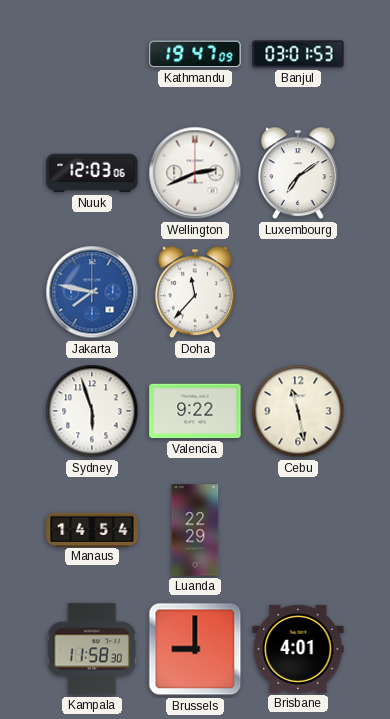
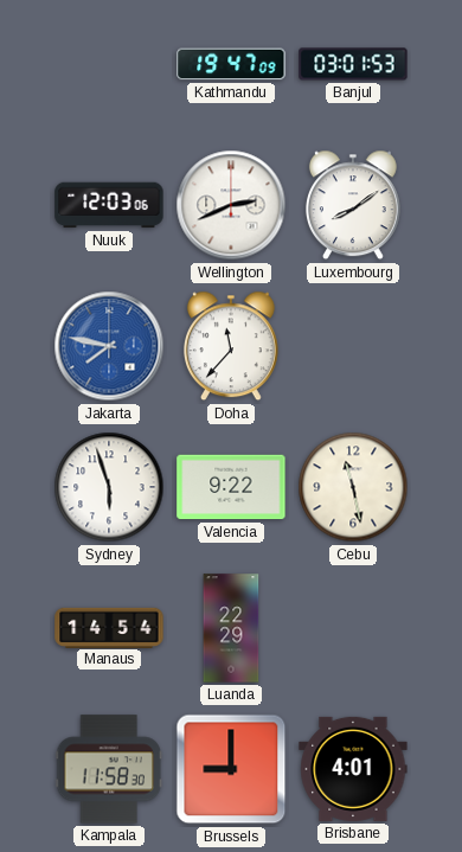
Luxembourg: 7:09 -> 8:09 (353, 205)
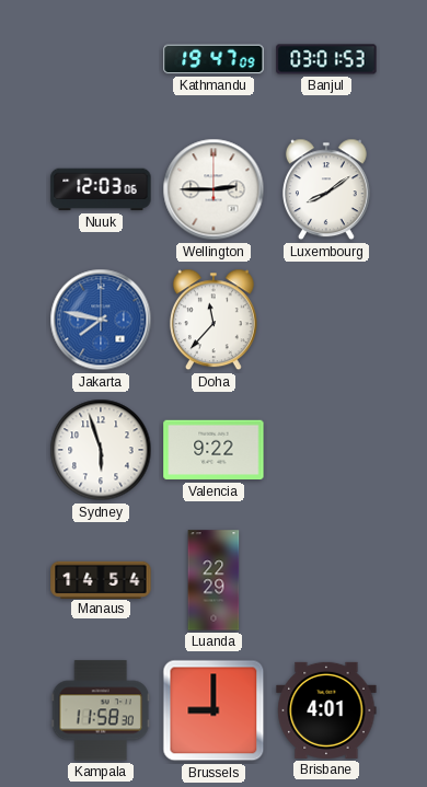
Wellington: 2:41 -> 2:45 (214, 189)
Cebu: 11:28 -> none (353, 487)
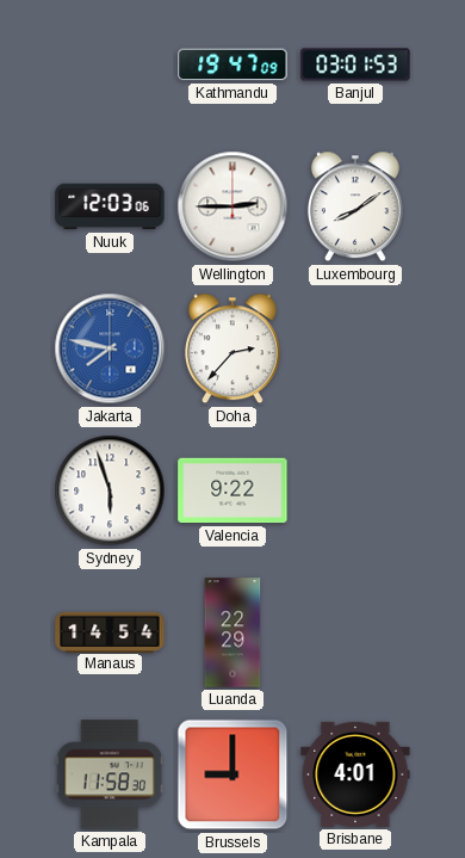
Doha: 11:37 -> 2:37 (232, 348)
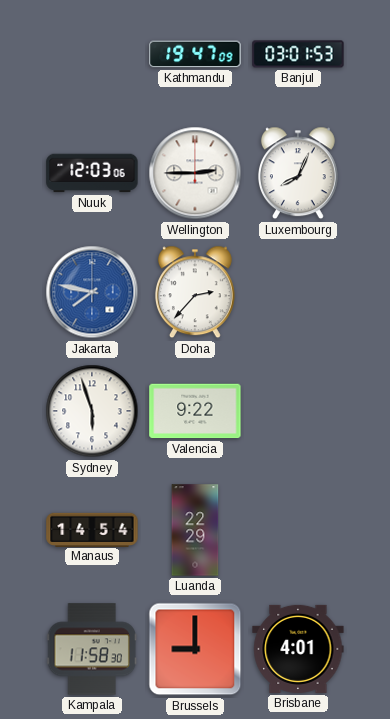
Luxembourg: 8:09 -> 8:04 (298, 173)
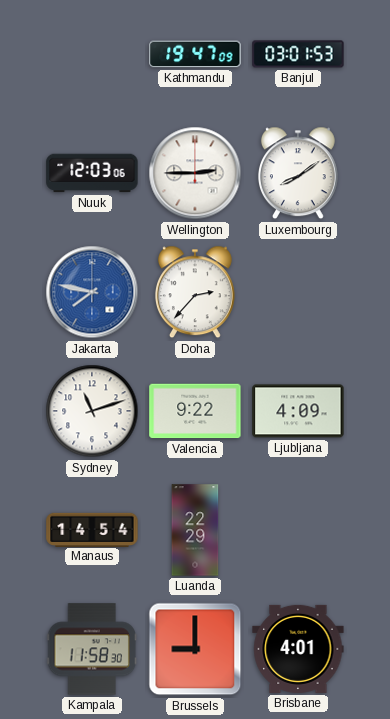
Luxembourg: 8:04 -> 8:09 (298, 173)
Sydney: 5:57 -> 11:12 (92, 411)
Ljubljana: none -> 4:09 (298, 411)
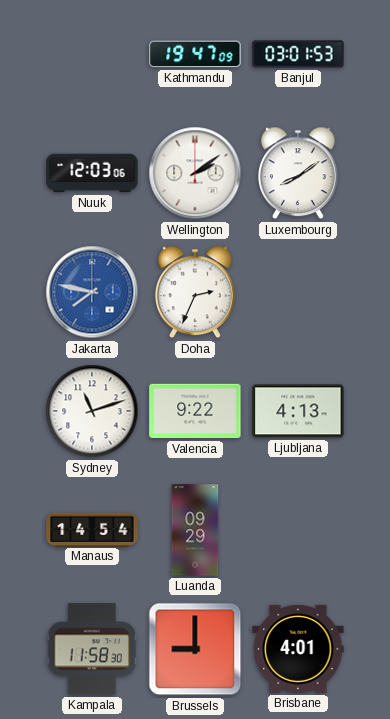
Wellington: 2:45 -> 2:09 (195, 173)
Doha: 2:37 -> 2:34 (195, 292)
Ljubljana: 4:09 -> 4:13 (298, 411)
Luanda: 22:29 -> 09:29 (195, 530)
